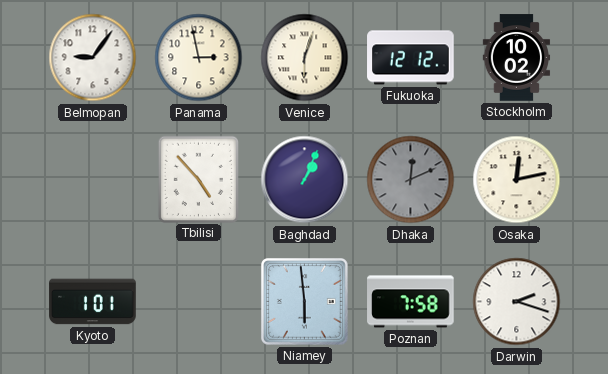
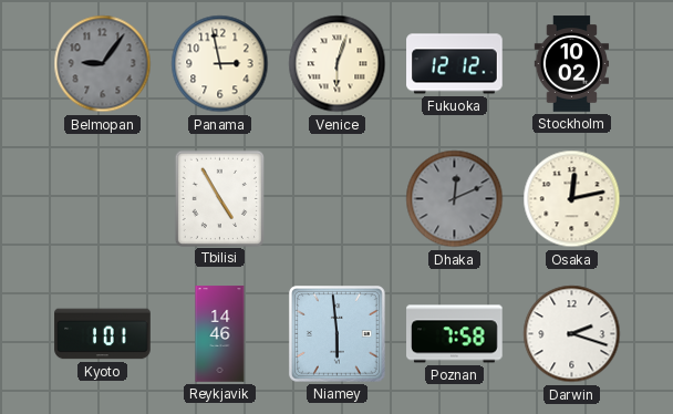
Belmopan dial: white -> grey (103, 64)
Tbilisi: 4:53 -> 4:55 (219, 198)
Baghdad: 1:04 -> none (305, 180)
Reykjavik: none -> 14:46 (220, 334)
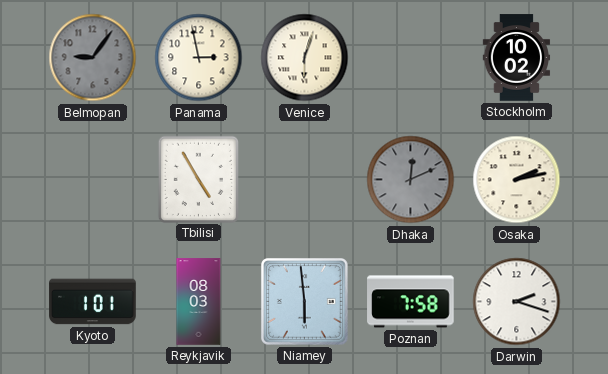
Fukuoka: 12:12 -> none (455, 64)
Osaka: 12:13 -> 2:13 (517, 180)
Reykjavik: 14:46 -> 08:03 (199, 302)
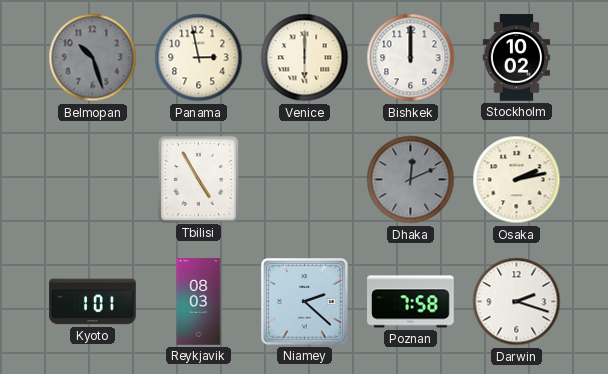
Belmopan: 9:06 -> 10:27 (93, 58)
Venice: 6:03 -> 6:00 (305, 58)
Bishkek: none -> 12:00 (411, 58)
Niamey: 5:59 -> 2:22 (305, 302)
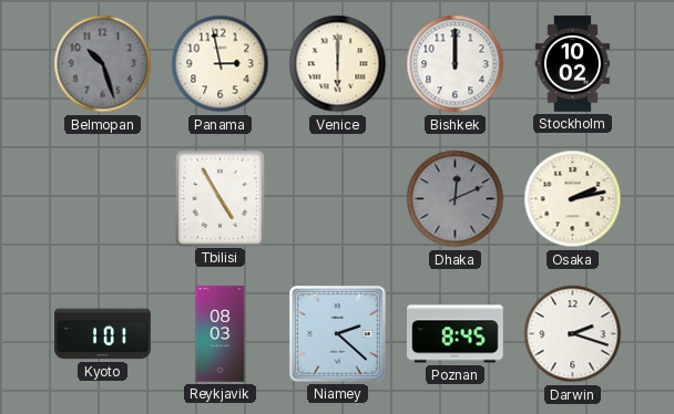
Poznan: 7:58 -> 8:45 (456, 334)
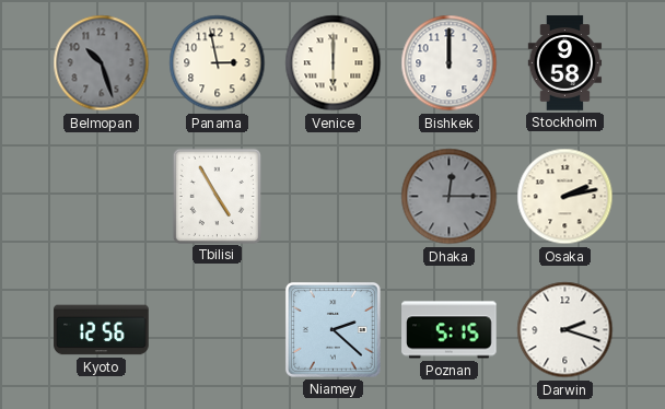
Stockholm: 10:02 -> 9:58 (565, 63)
Dhaka: 12:11 -> 12:15 (450, 197)
Kyoto: 1:01 -> 12:56 (102, 330)
Reykjavik: 08:03 -> none (221, 334)
Poznan: 8:45 -> 5:15 (450, 330)
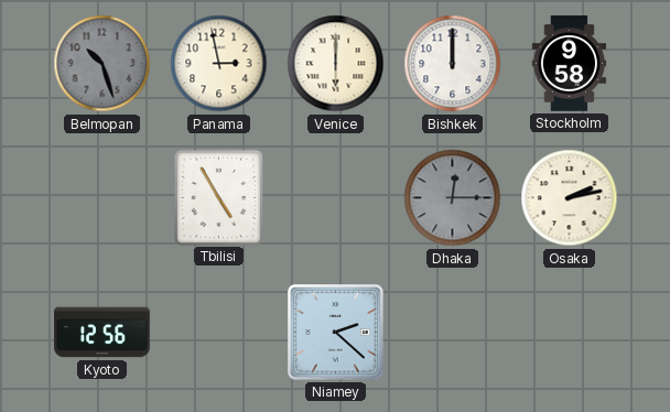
Poznan: 5:15 -> none (450, 330)
Darwin: 2:18 -> none (565, 330)
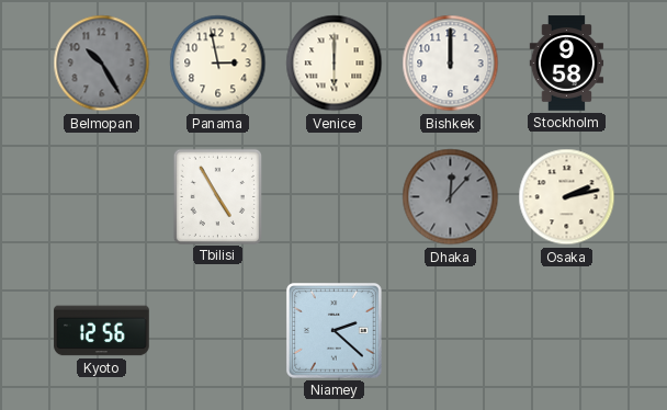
Belmopan: 10:27 -> 10:25 (102, 64)
Dhaka: 12:15 -> 12:07 (451, 197)
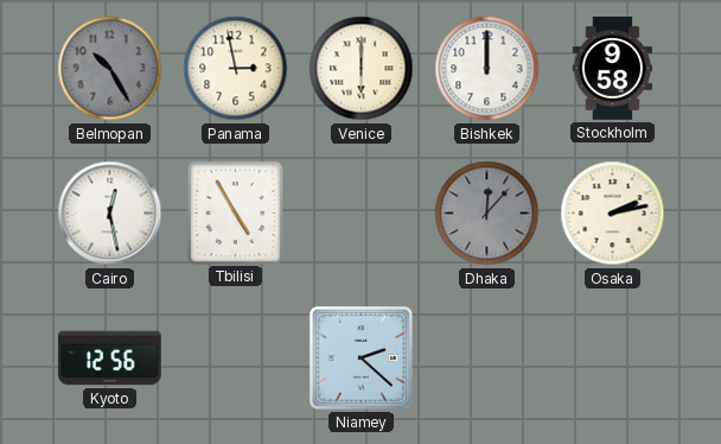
Cairo: none -> 12:28 (110, 214)
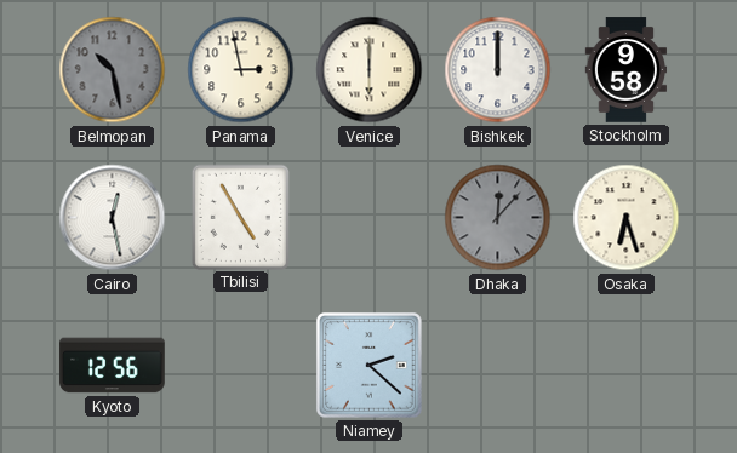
Belmopan: 10:25 -> 10:28 (113, 70)
Osaka: 2:13 -> 6:27 (627, 218)
